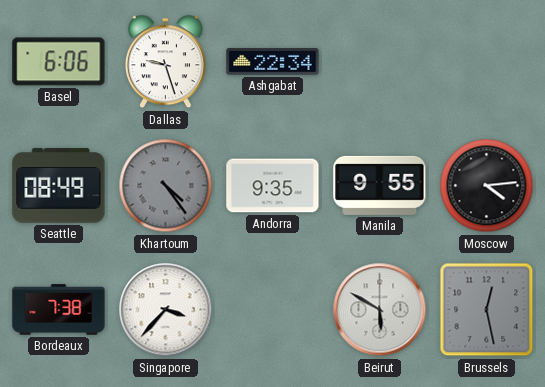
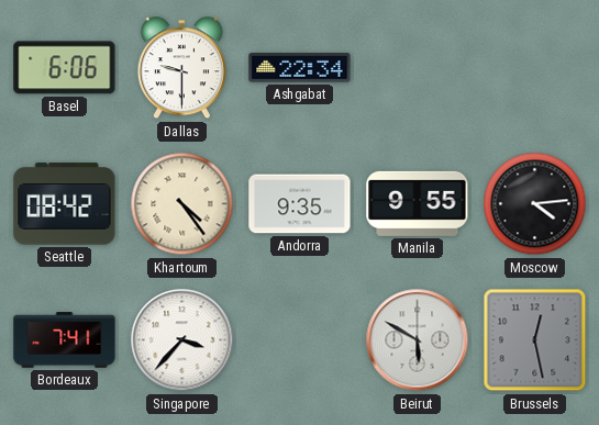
Dallas: 9:27 -> 9:30 (181, 68)
Seattle: 08:49 -> 08:42 (65, 204)
Khartoum dial: grey -> cream (182, 204)
Bordeaux: 7:38 -> 7:41 (65, 340)
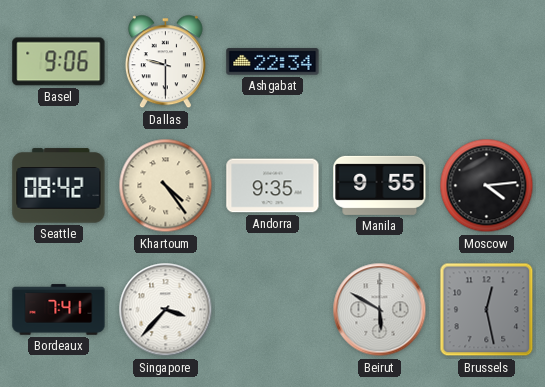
Basel: 6:06 -> 9:06 (59, 62)
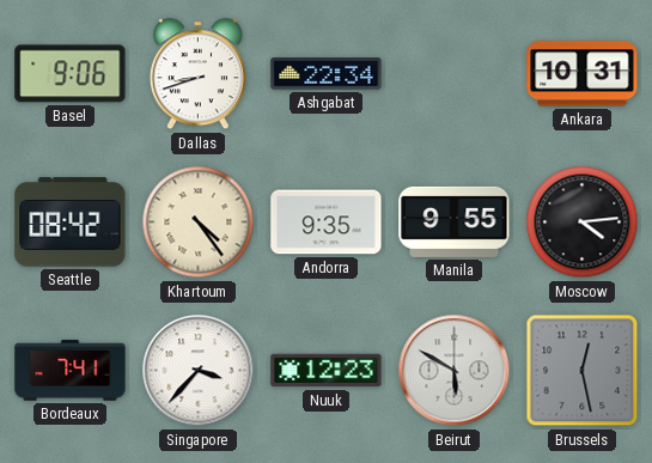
Dallas: 9:30 -> 8:42 (197, 74)
Ankara: none -> 10:31 (583, 74)
Nuuk: none -> 12:23 (327, 371)
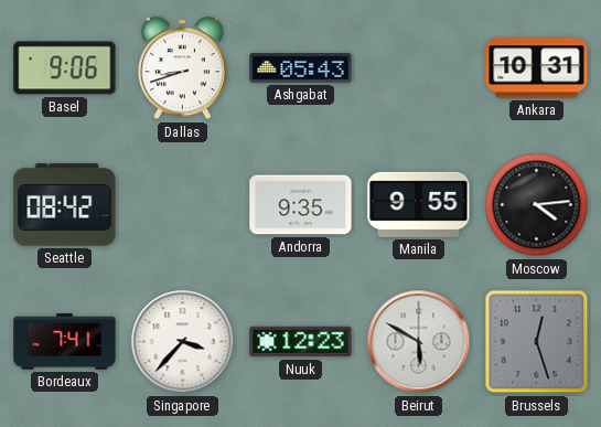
Ashgabat: 22:34 -> 05:43 (301, 68)
Khartoum: 4:24 -> none (199, 223)
Brussels: 12:28 -> 12:27 (537, 342)
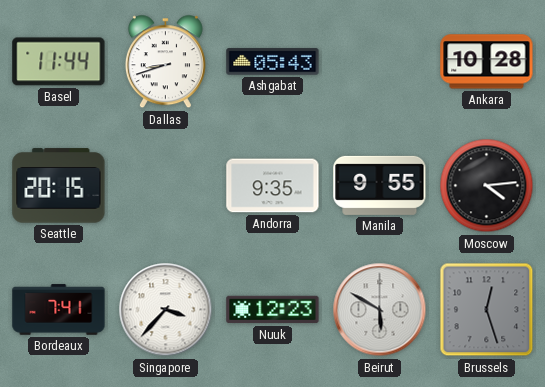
Basel: 9:06 -> 11:44 (59, 62)
Ankara: 10:31 -> 10:28 (487, 62)
Seattle: 08:42 -> 20:15 (59, 186)
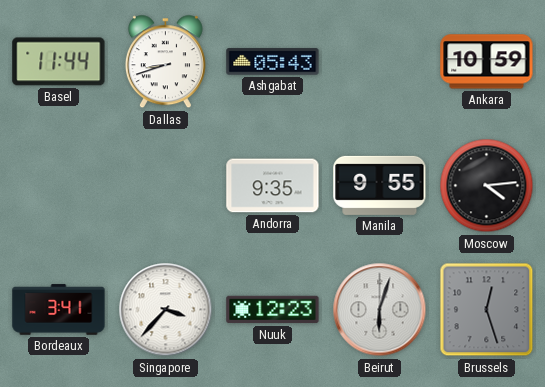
Ankara: 10:28 -> 10:59 (487, 62)
Seattle: 20:15 -> none (59, 186)
Bordeaux: 7:41 -> 3:41 (59, 310)
Beirut: 5:50 -> 6:03 (380, 310)
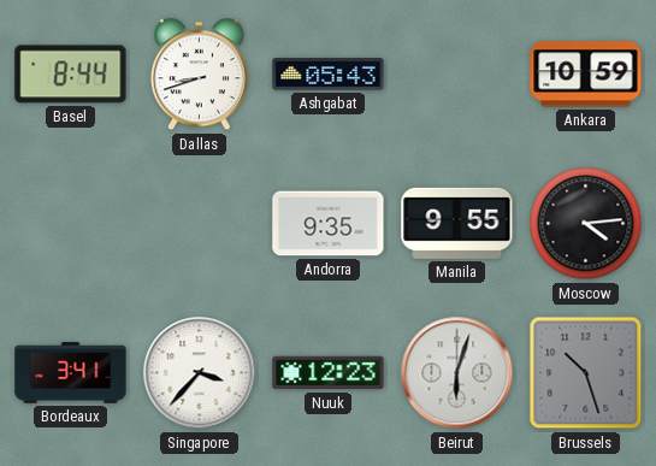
Basel: 11:44 -> 8:44 (71, 75)
Brussels: 12:27 -> 10:27 (586, 373)
